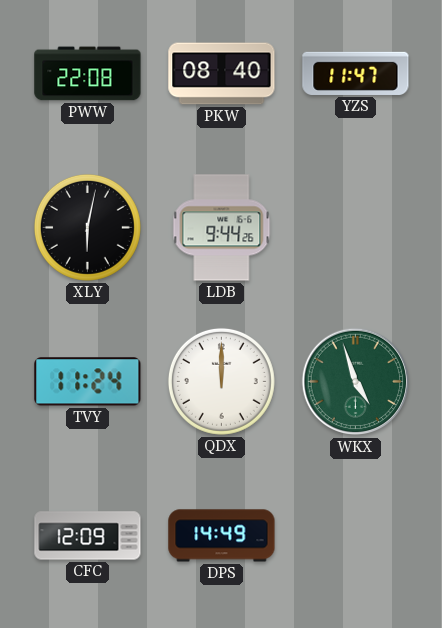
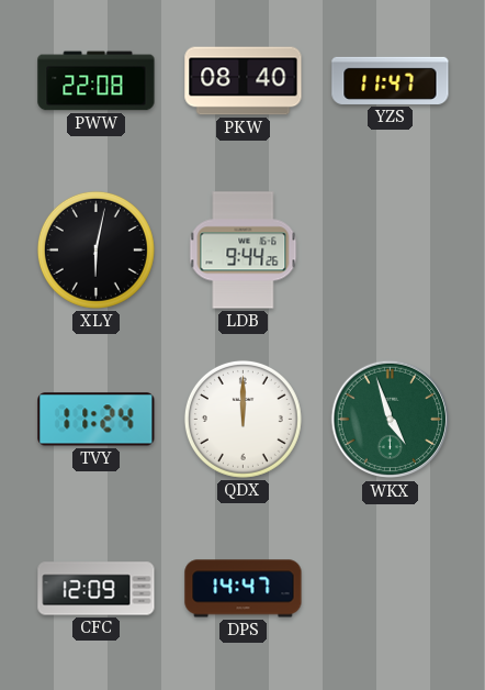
DPS: 14:49 -> 14:47 (244, 589)
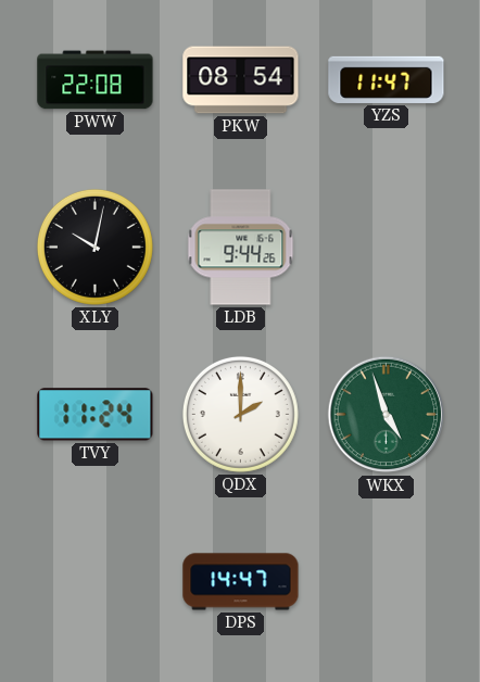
PKW: 08:40 -> 08:54 (241, 80)
XLY: 6:02 -> 10:02 (94, 247)
QDX: 12:00 -> 2:00 (240, 414)
CFC: 12:09 -> none (97, 589)
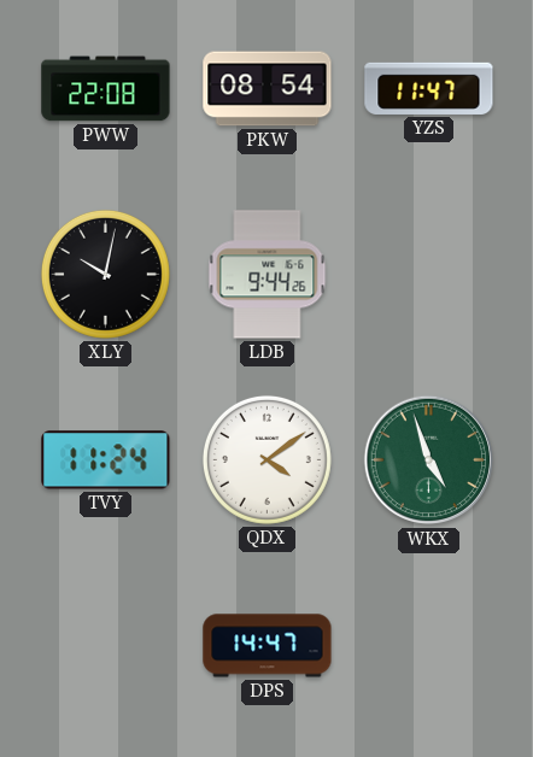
QDX: 2:00 -> 4:09 (266, 459)
